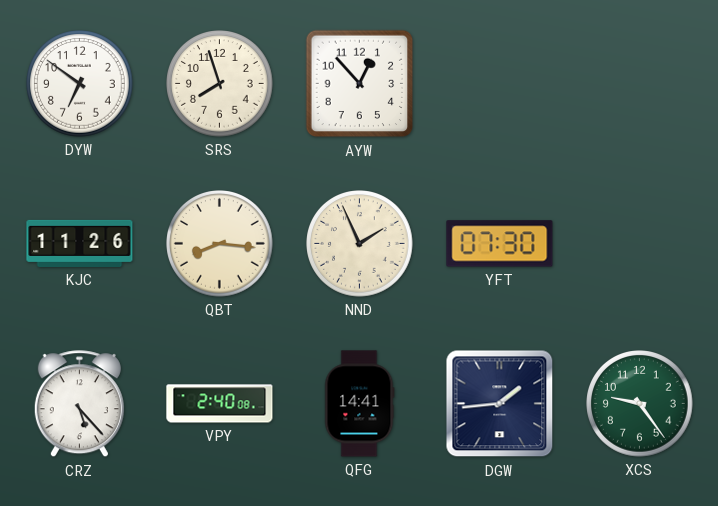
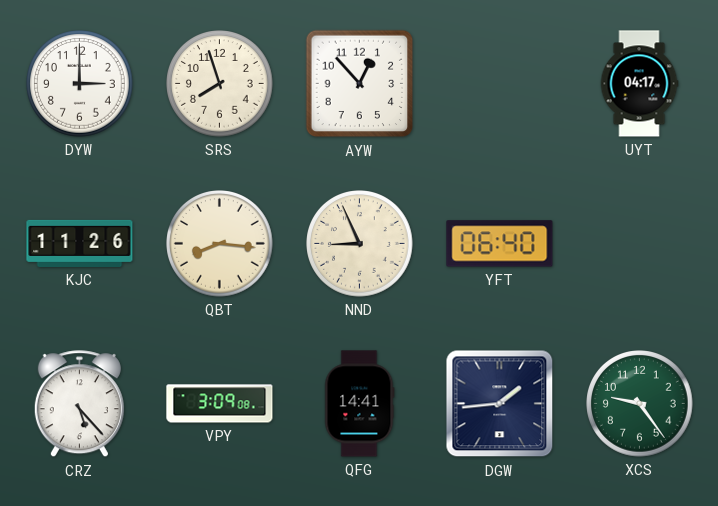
DYW: 6:51 -> 3:00 (80, 84)
UYT: none -> 04:17 (639, 84)
NND: 1:56 -> 8:56 (360, 244)
YFT: 07:30 -> 06:40 (500, 244)
VPY: 2:40 -> 3:09 (220, 404)
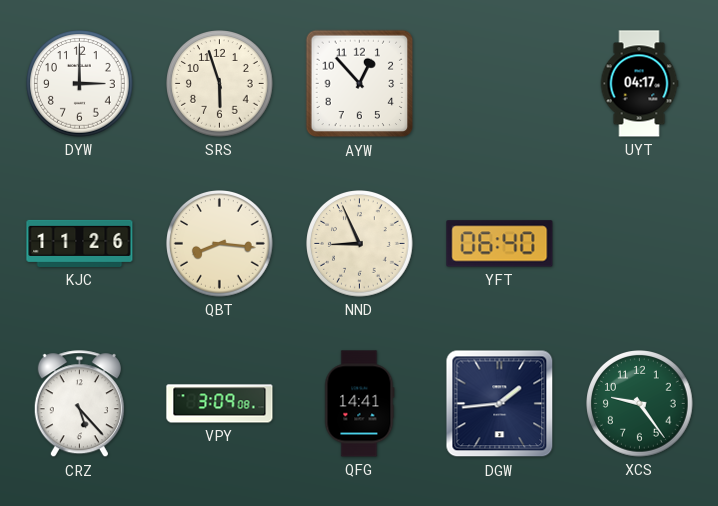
SRS: 7:57 -> 5:57 (220, 84)
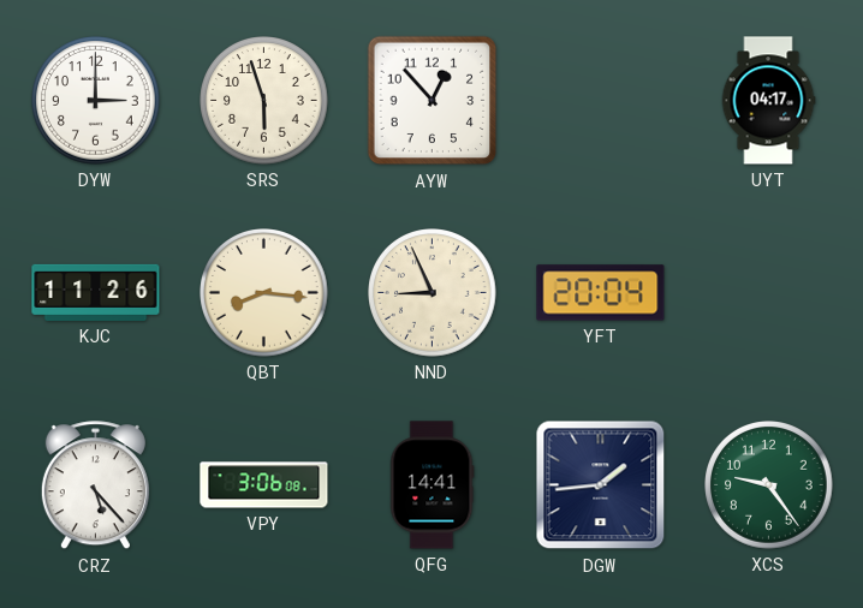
YFT: 06:40 -> 20:04 (601, 293)
VPY: 3:09 -> 3:06 (264, 485)
